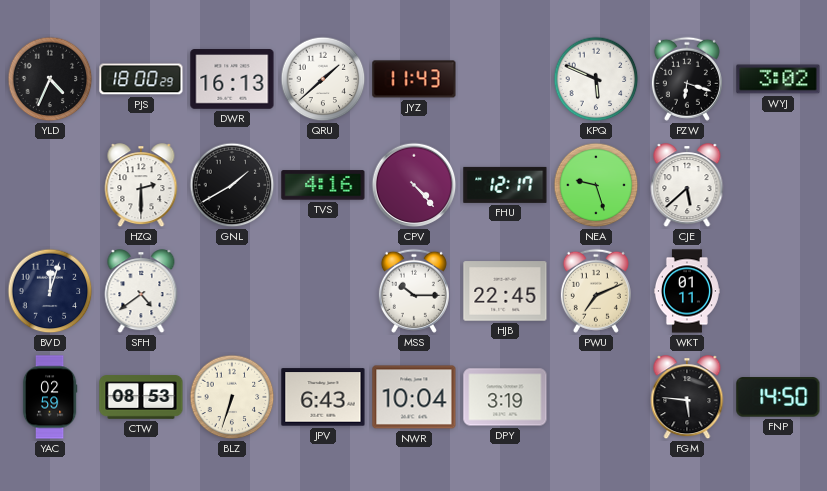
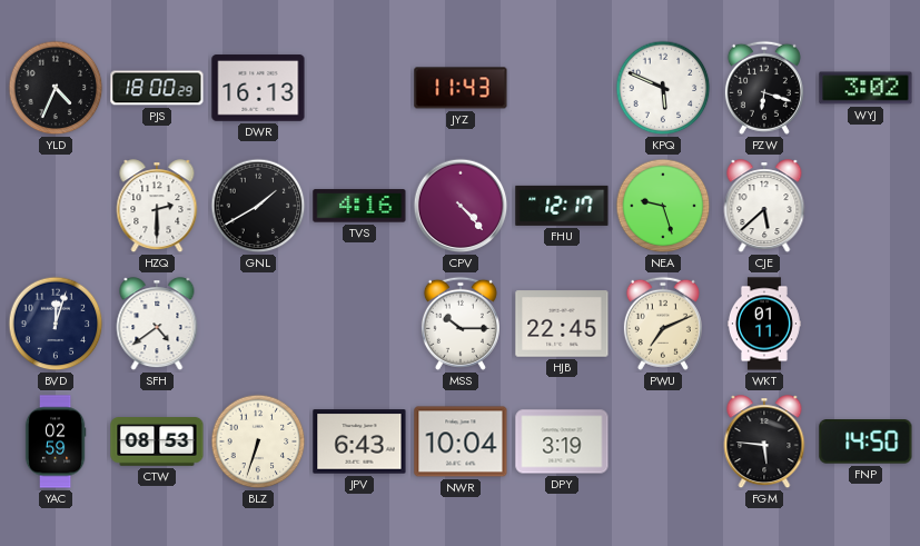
QRU: 1:38 -> none (323, 79)
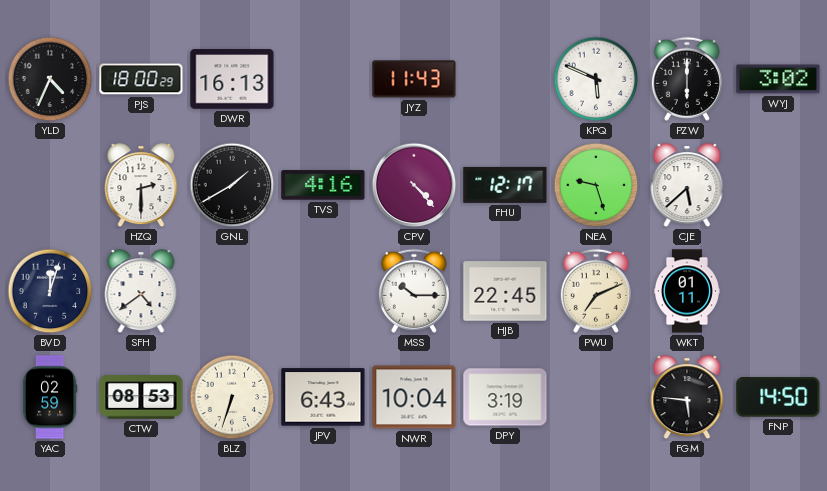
PZW: 6:18 -> 6:00 (687, 79)
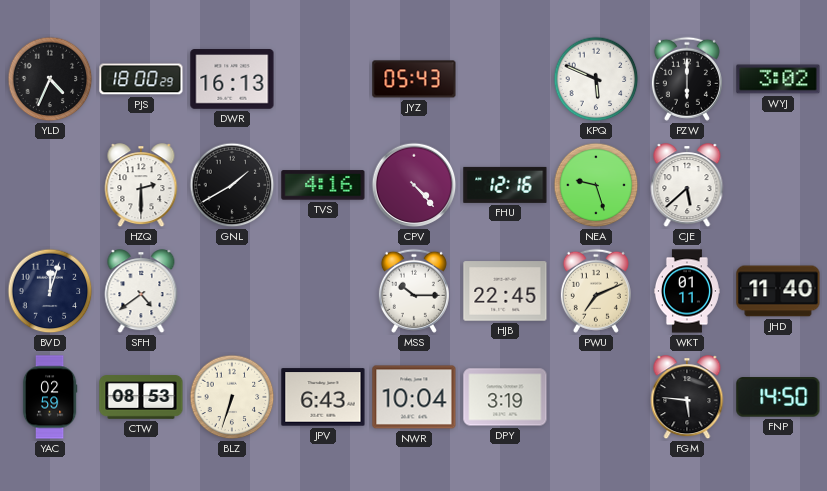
JYZ: 11:43 -> 05:43 (414, 79)
FHU: 12:17 -> 12:16 (505, 185)
JHD: none -> 11:40 (778, 291)
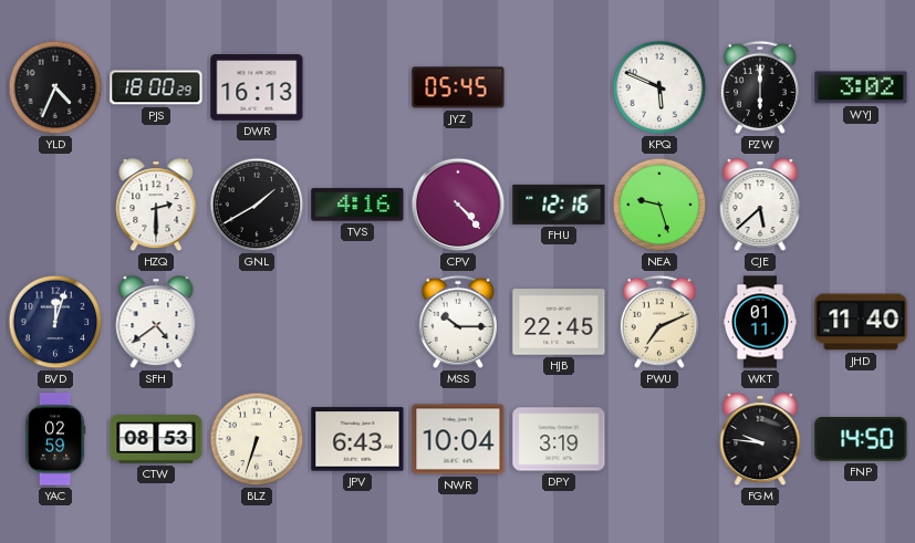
JYZ: 05:43 -> 05:45 (458, 87)
FGM: 5:46 -> 9:46 (760, 440)
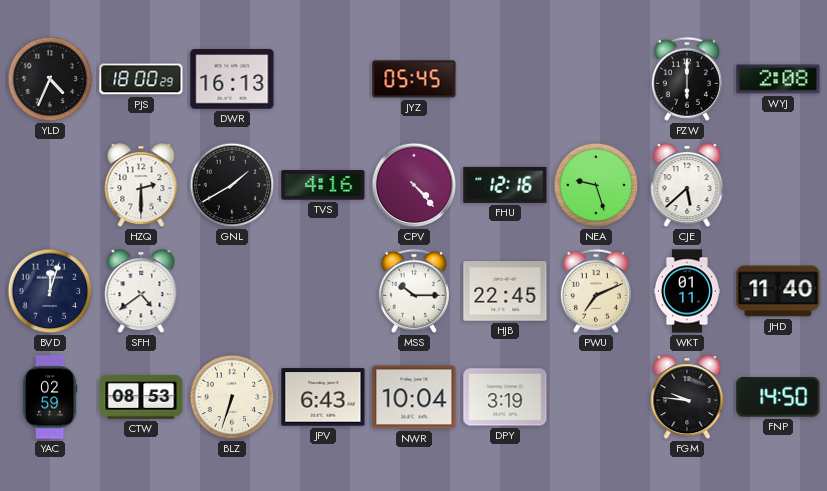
KPQ: 5:49 -> none (659, 87)
WYJ: 3:02 -> 2:08 (778, 79)
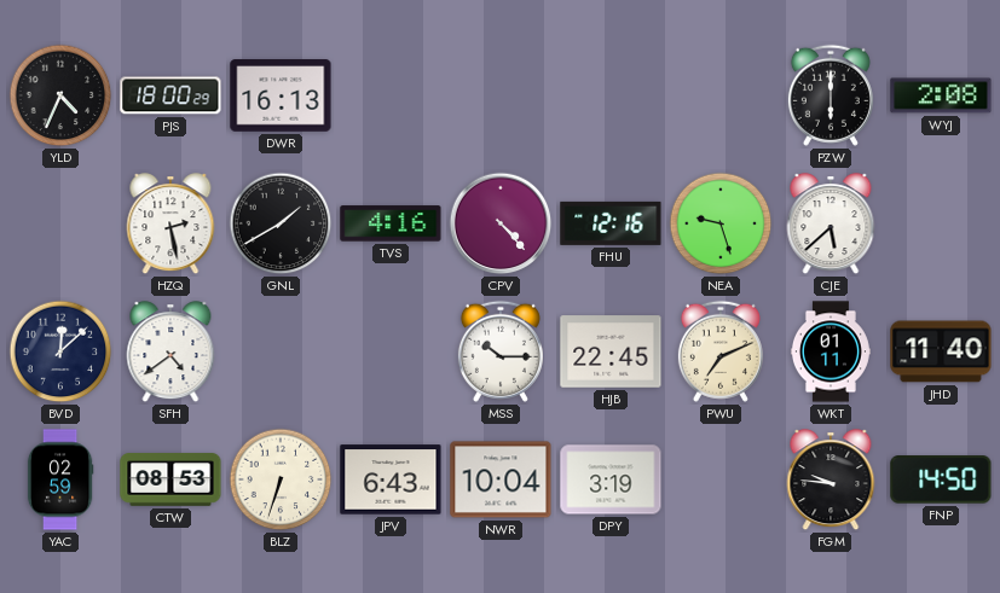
JYZ: 05:45 -> none (414, 79)
HZQ: 2:30 -> 2:28 (170, 225)
BVD: 12:03 -> 12:08 (60, 351)
